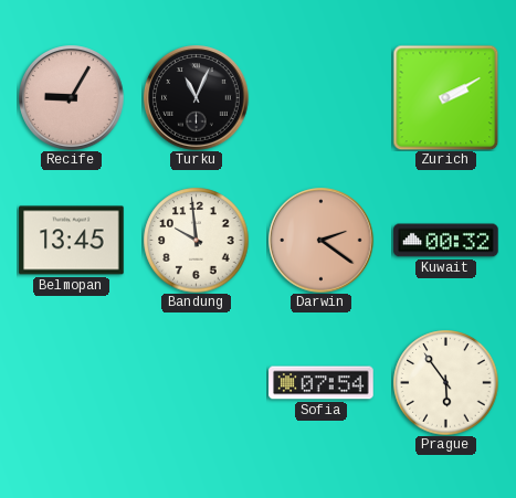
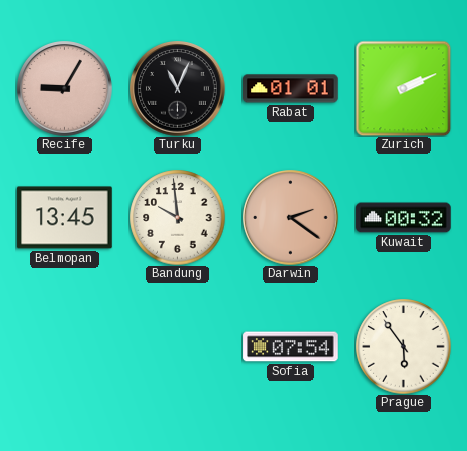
Rabat: none -> 01:01 (291, 89)
Zurich: 2:10 -> 2:11 (403, 88)
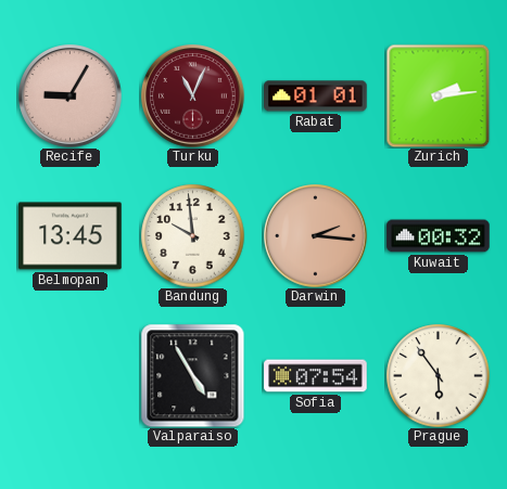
Turku dial: black -> burgundy (193, 96)
Zurich: 2:11 -> 2:14 (438, 95)
Darwin: 2:21 -> 2:16 (316, 236)
Valparaiso: none -> 4:55 (192, 375)
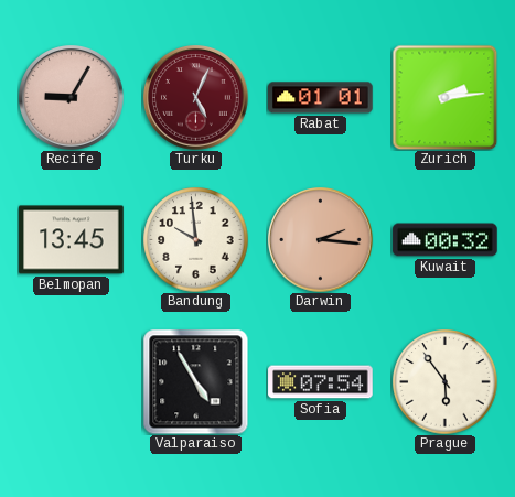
Turku: 11:04 -> 5:04 (196, 98)
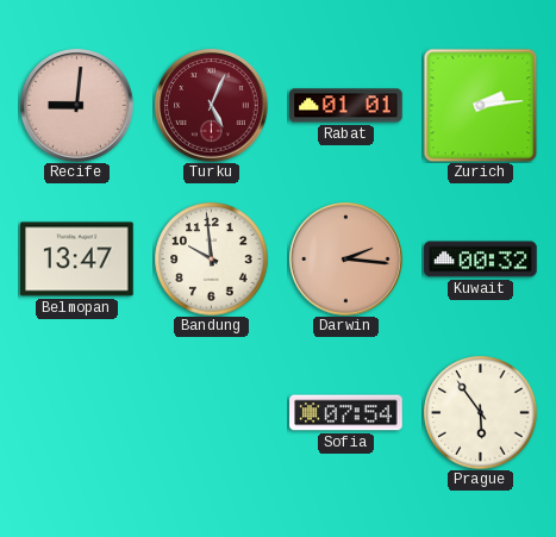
Recife: 9:05 -> 9:01 (77, 106)
Belmopan: 13:45 -> 13:47 (77, 260)
Valparaiso: 4:55 -> none (195, 381)
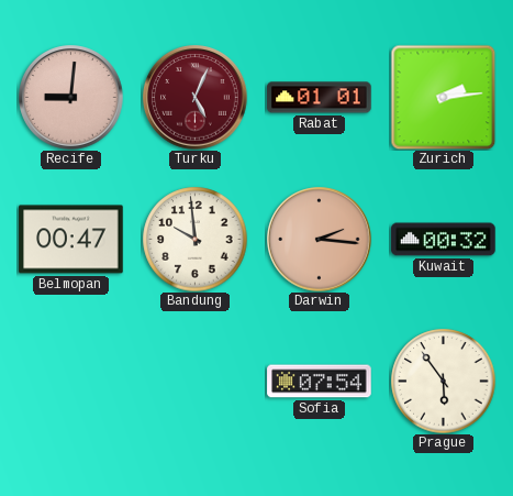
Belmopan: 13:47 -> 00:47 (71, 240)
